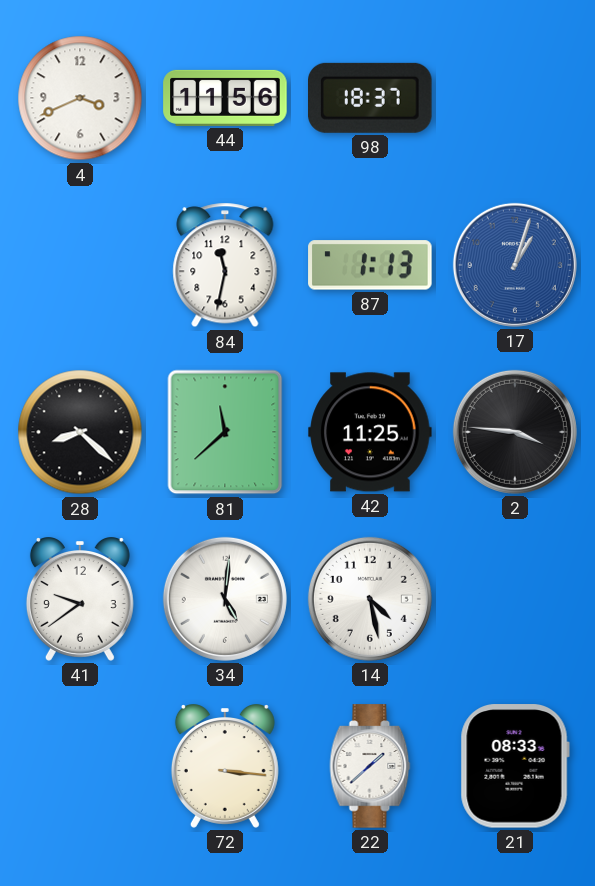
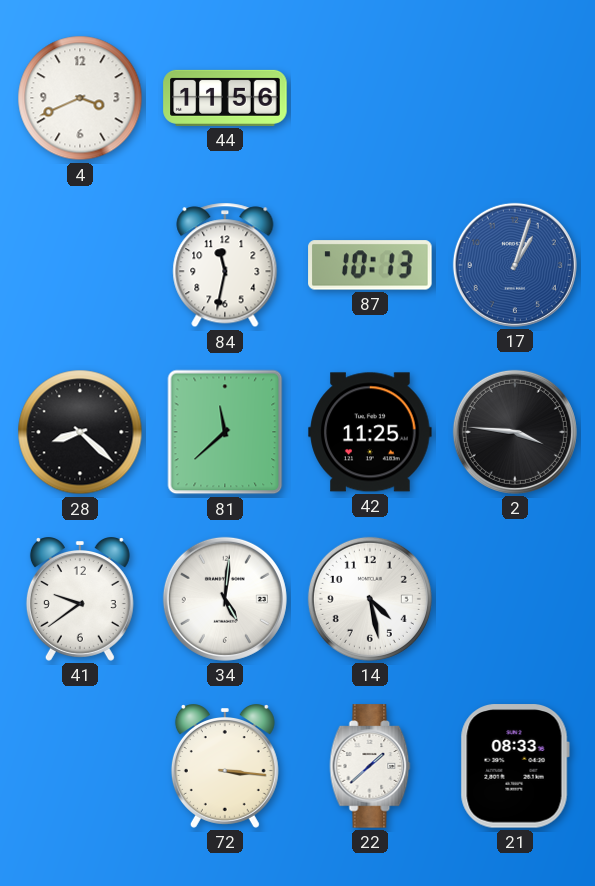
98: 18:37 -> none (371, 98)
87: 1:13 -> 10:13 (370, 265)
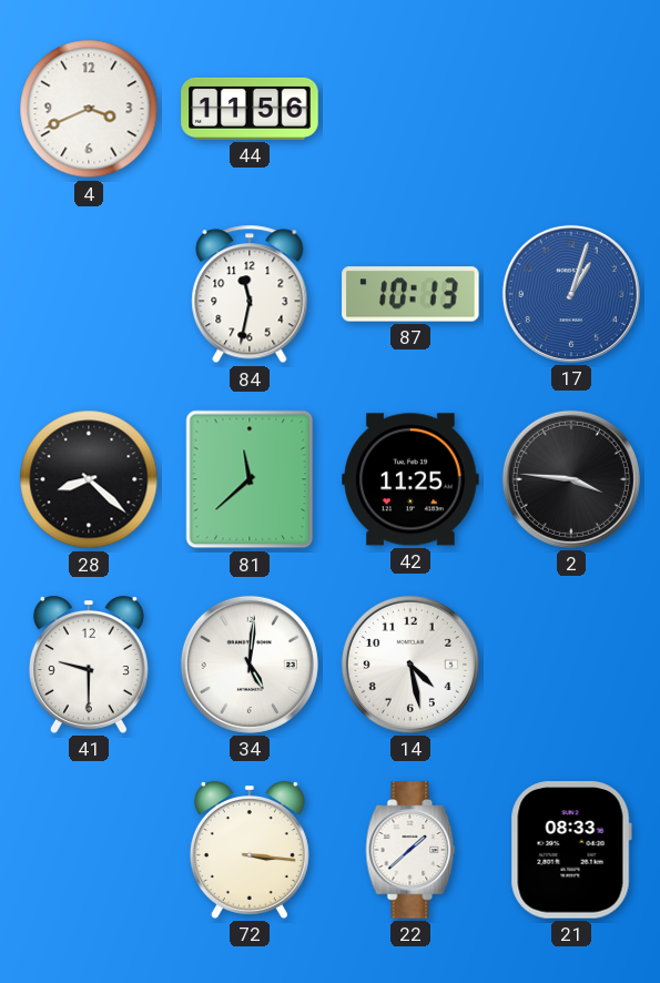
41: 9:39 -> 9:30 (89, 666)
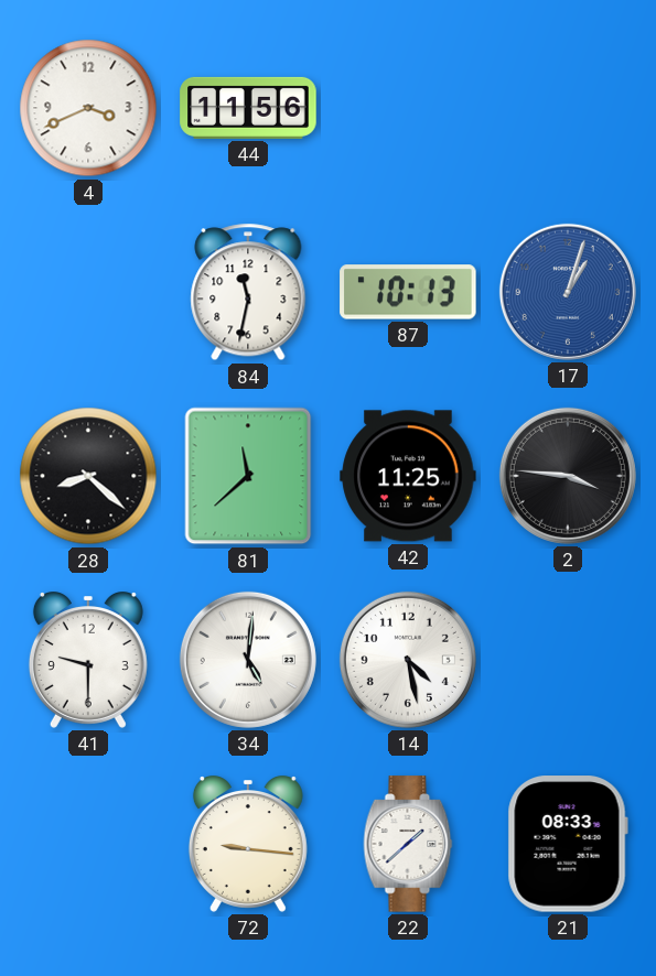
72: 3:16 -> 9:16 (248, 845)
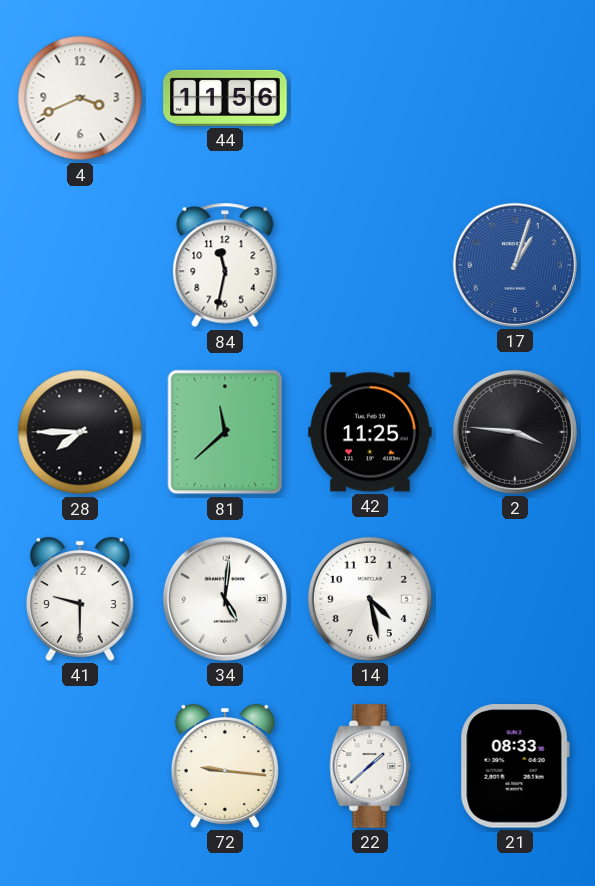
87: 10:13 -> none (408, 292)
28: 8:22 -> 7:45 (80, 432)
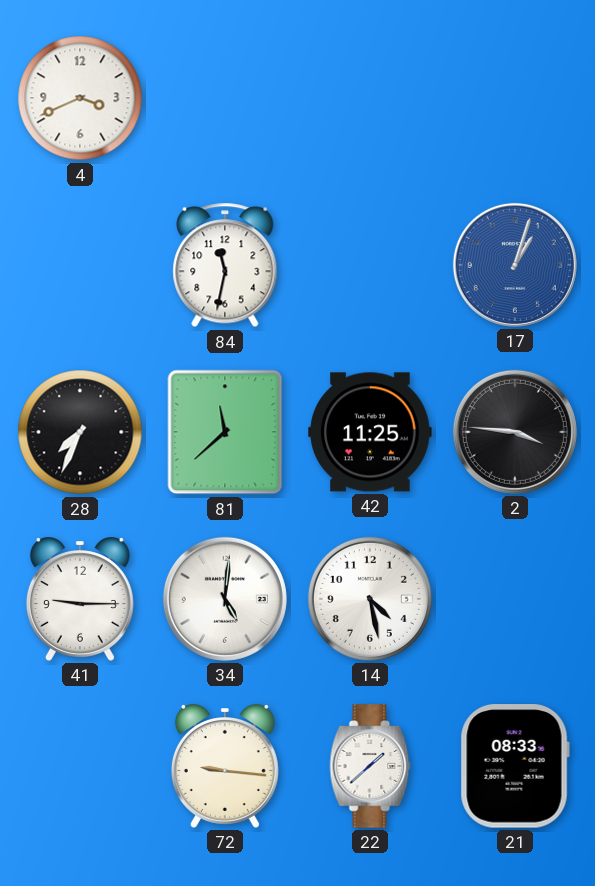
44: 11:56 -> none (225, 98)
28: 7:45 -> 7:34 (80, 432)
41: 9:30 -> 9:15 (80, 600)
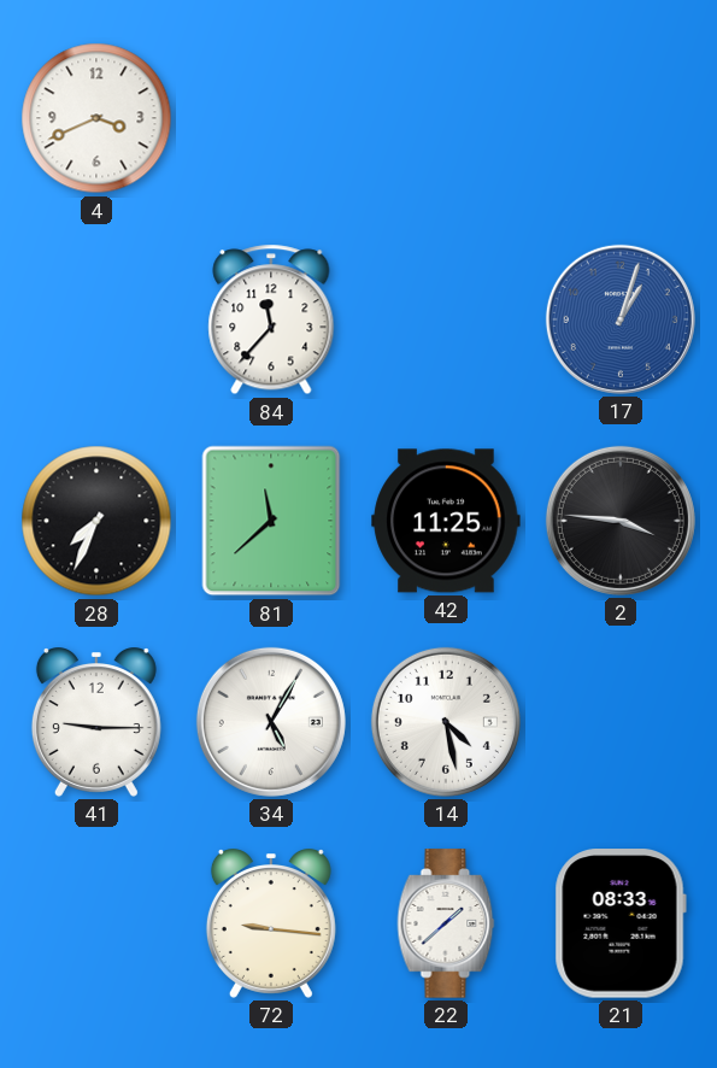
84: 11:32 -> 11:37 (271, 319)
34: 5:01 -> 5:05 (271, 722)
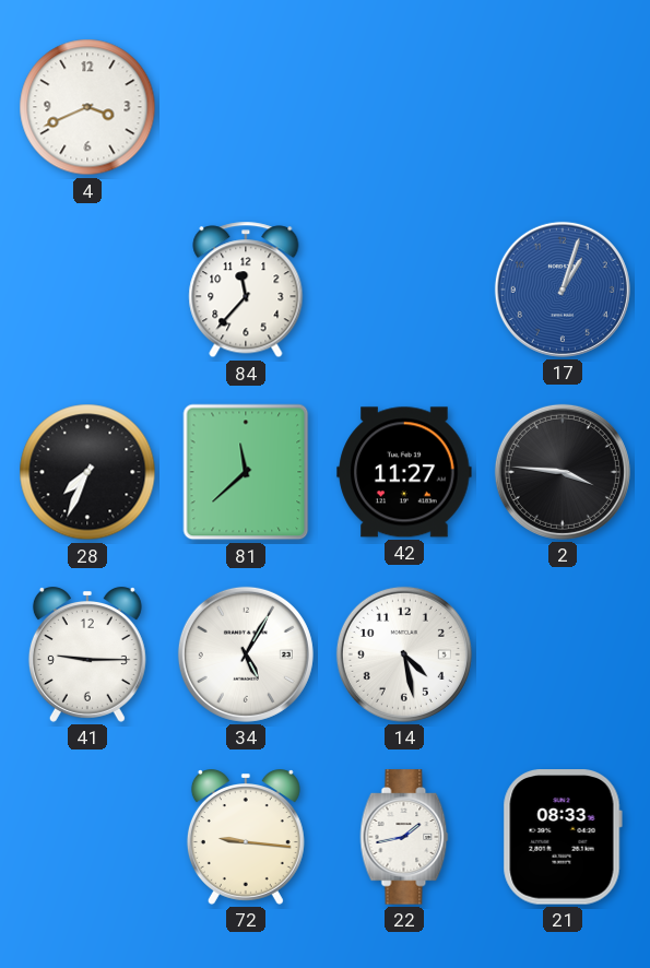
42: 11:25 -> 11:27 (404, 472)
22: 1:38 -> 1:43 (404, 837)
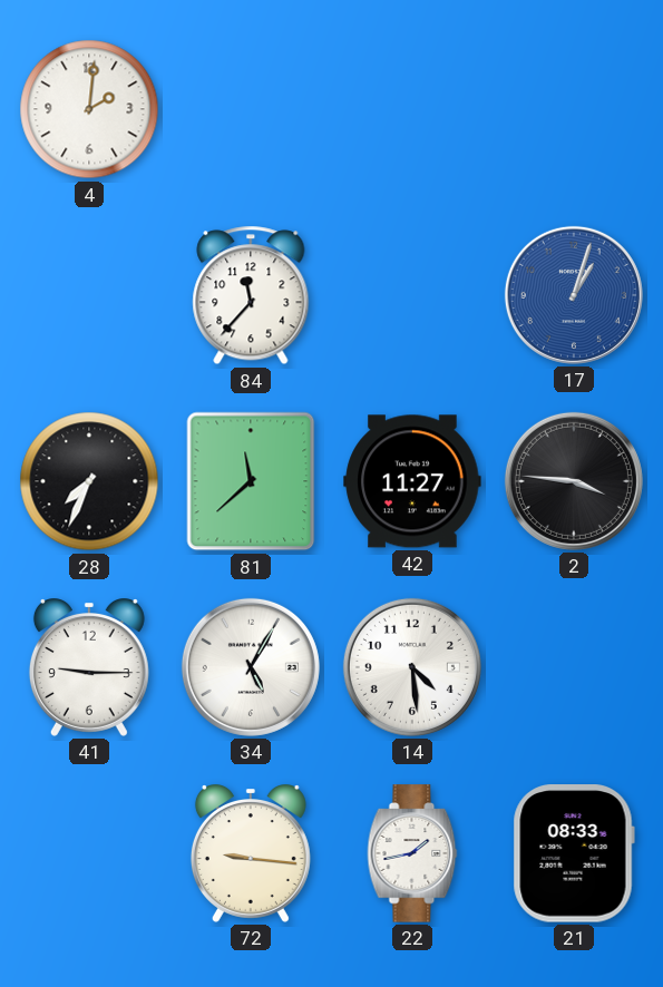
4: 3:41 -> 2:01 (89, 109)
14: 4:28 -> 4:29 (412, 667)
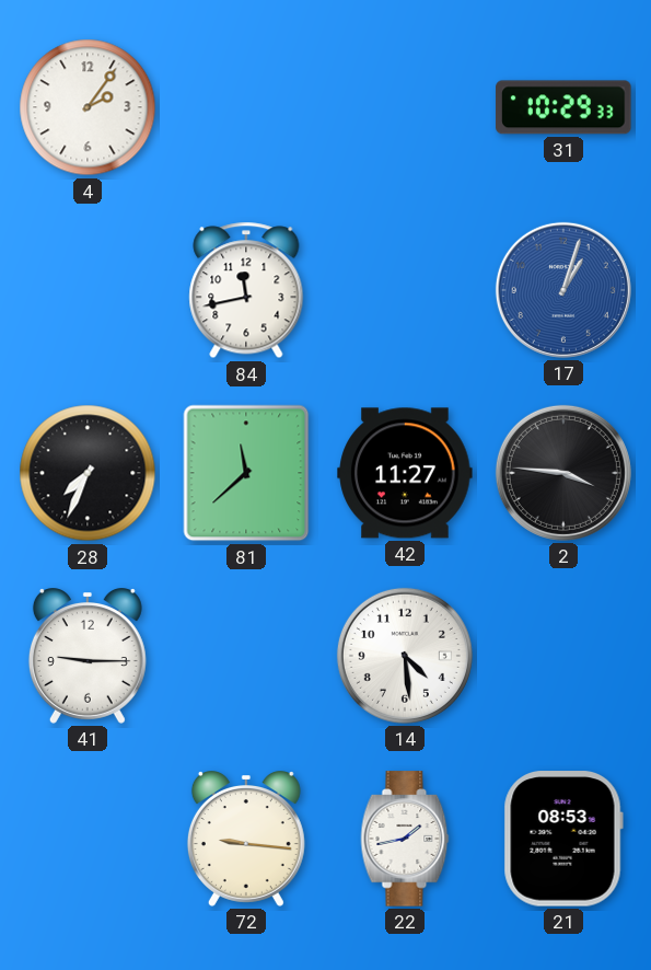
4: 2:01 -> 2:06 (88, 107)
31: none -> 10:29 (563, 107)
84: 11:37 -> 11:43 (246, 290)
34: 5:05 -> none (251, 667)
21: 08:33 -> 08:53 (563, 839)
